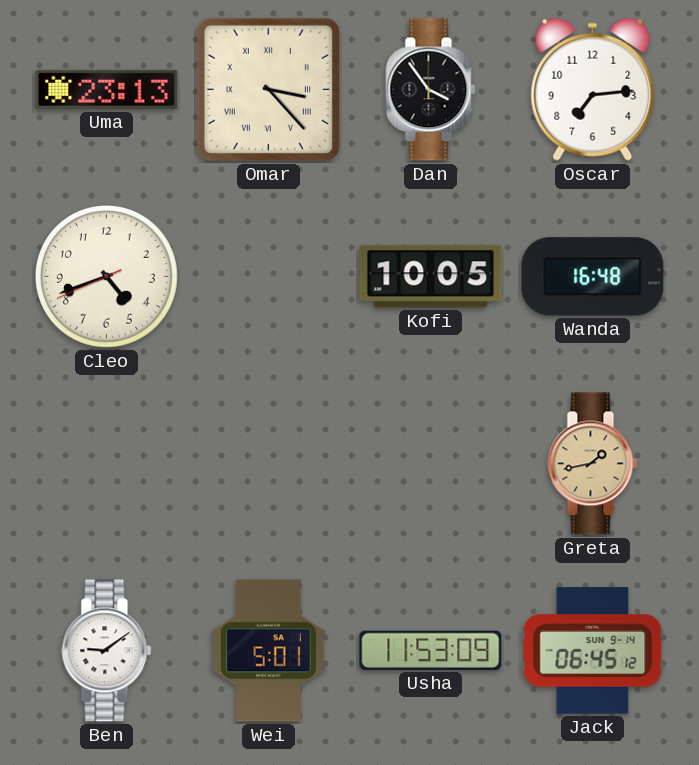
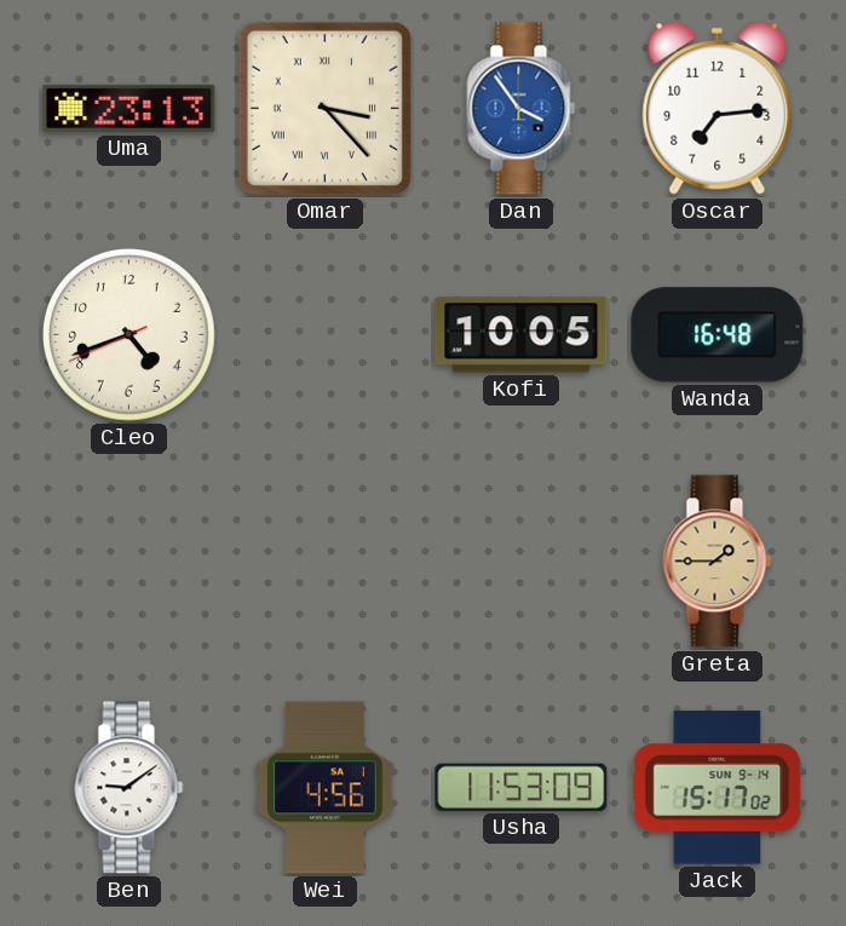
Dan dial: black -> blue (522, 109)
Greta: 1:43 -> 1:45 (718, 562)
Wei: 5:01 -> 4:56 (326, 788)
Jack: 06:45 -> 15:17 (718, 788)
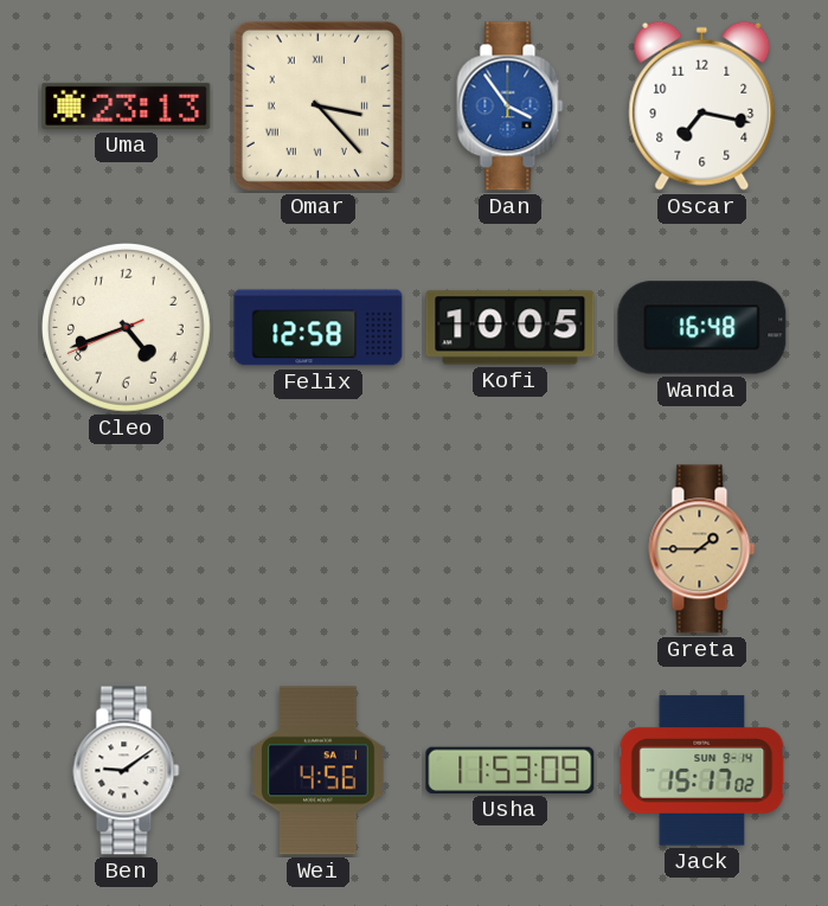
Oscar: 7:14 -> 7:17 (702, 105)
Felix: none -> 12:58 (319, 328)
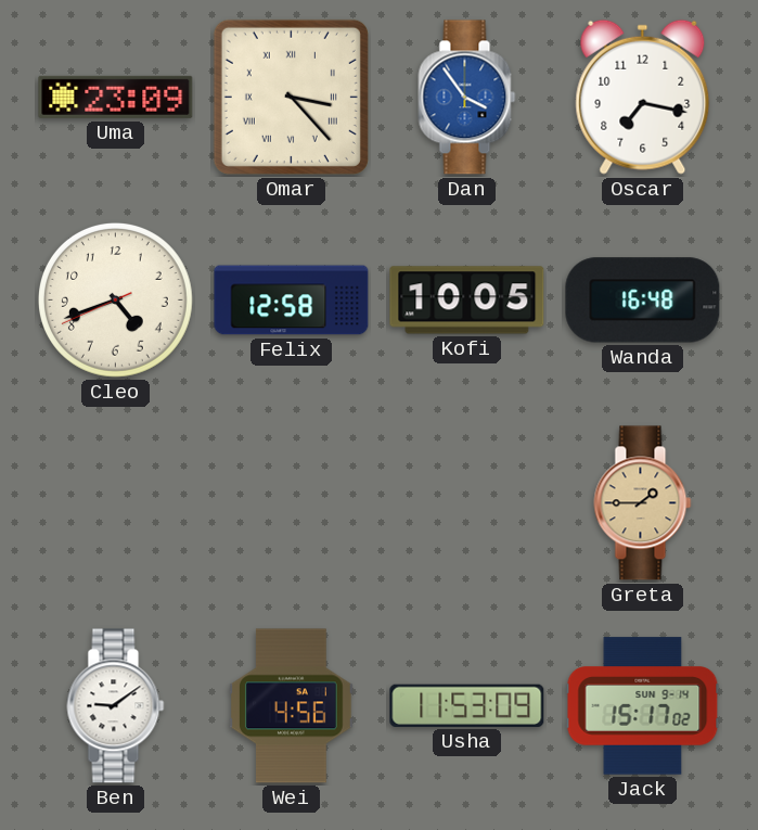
Uma: 23:13 -> 23:09 (116, 97)
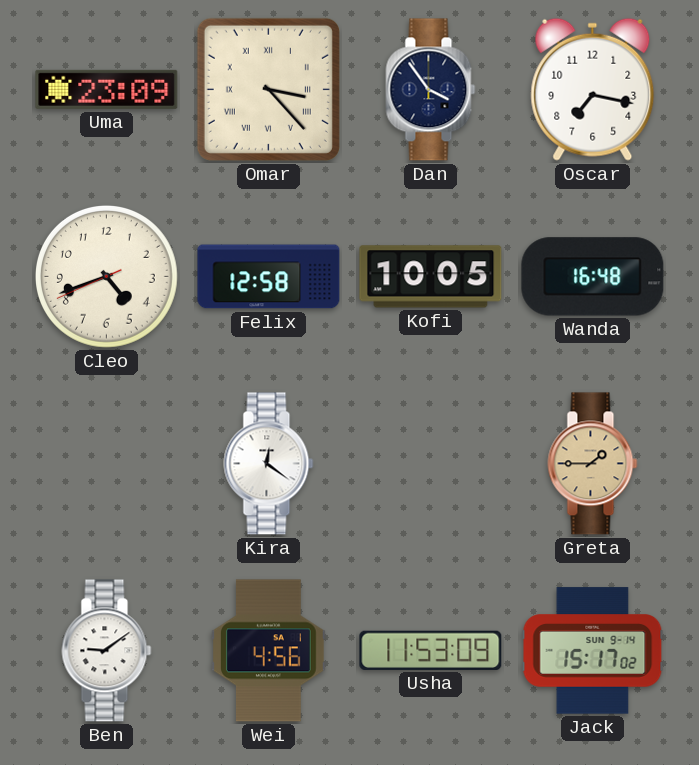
Dan dial: blue -> navy (431, 90)
Kira: none -> 12:21 (269, 464)
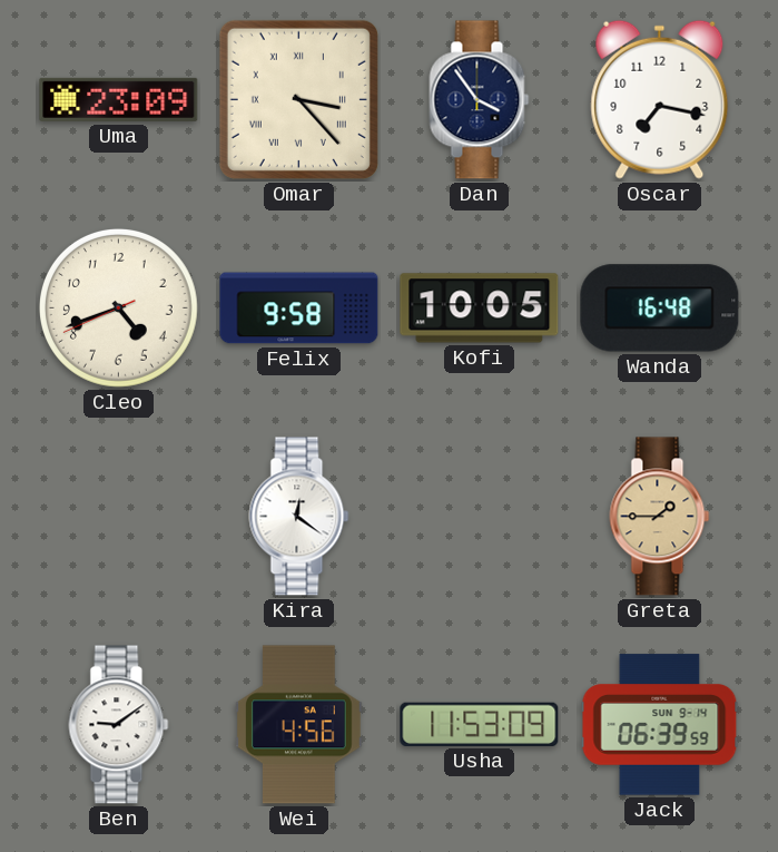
Felix: 12:58 -> 9:58 (299, 309)
Jack: 15:17 -> 06:39 (660, 725)
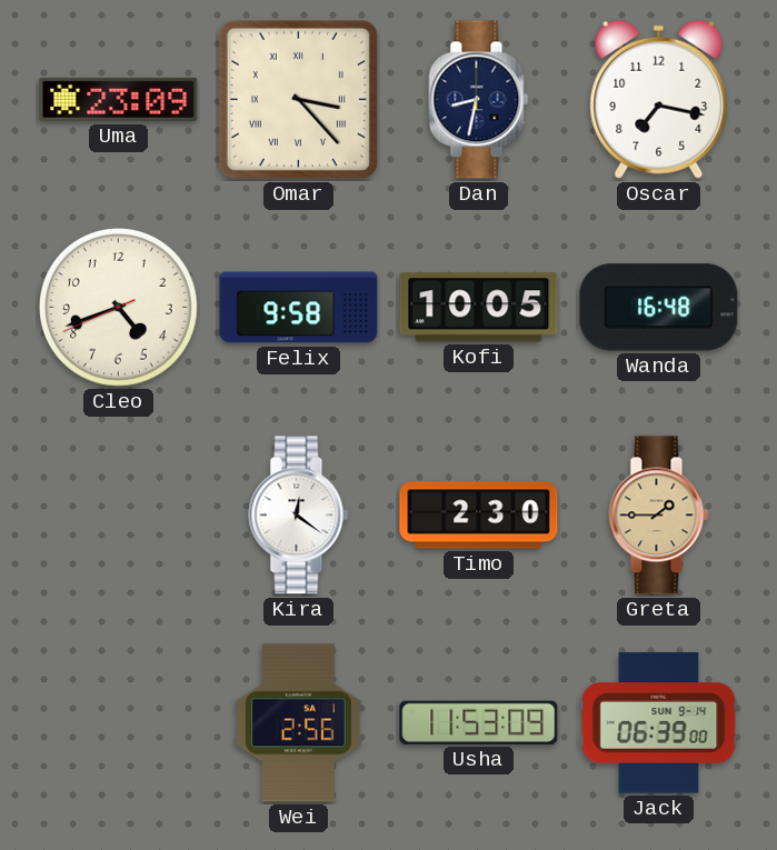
Dan: 3:54 -> 8:32 (479, 100)
Timo: none -> 2:30 (479, 516)
Ben: 9:09 -> none (119, 725)
Wei: 4:56 -> 2:56 (299, 723)
Jack: 06:39:59 -> 06:39:00 (659, 723)
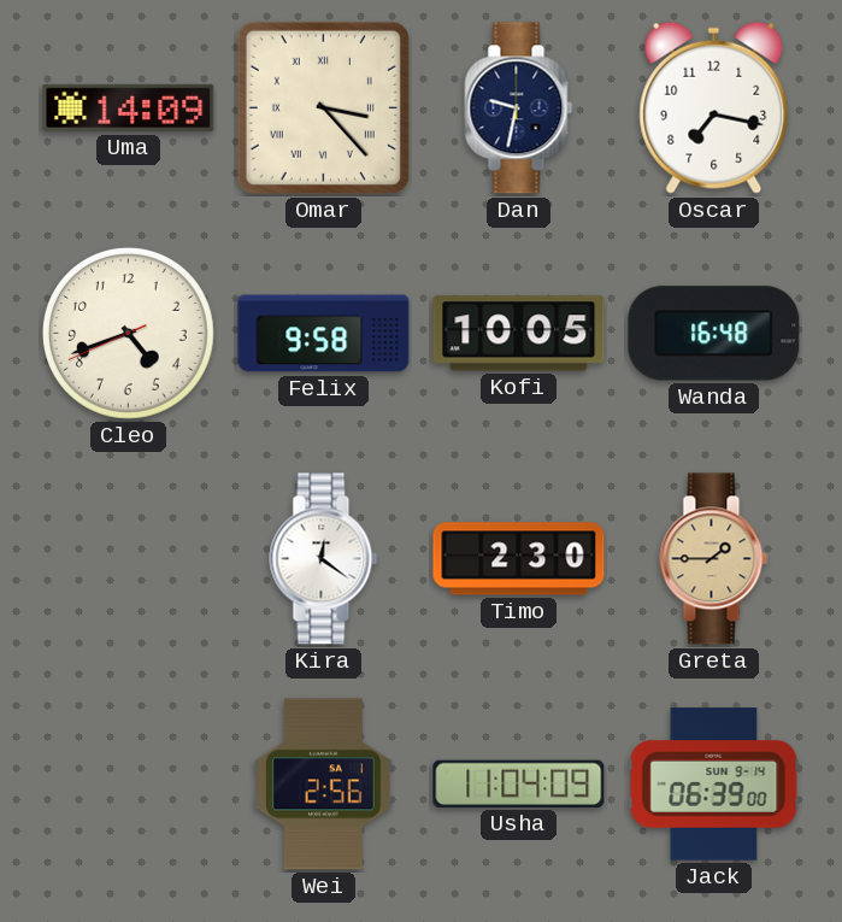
Uma: 23:09 -> 14:09 (129, 107)
Dan: 8:32 -> 9:32 (519, 108)
Usha: 11:53 -> 11:04 (519, 783)
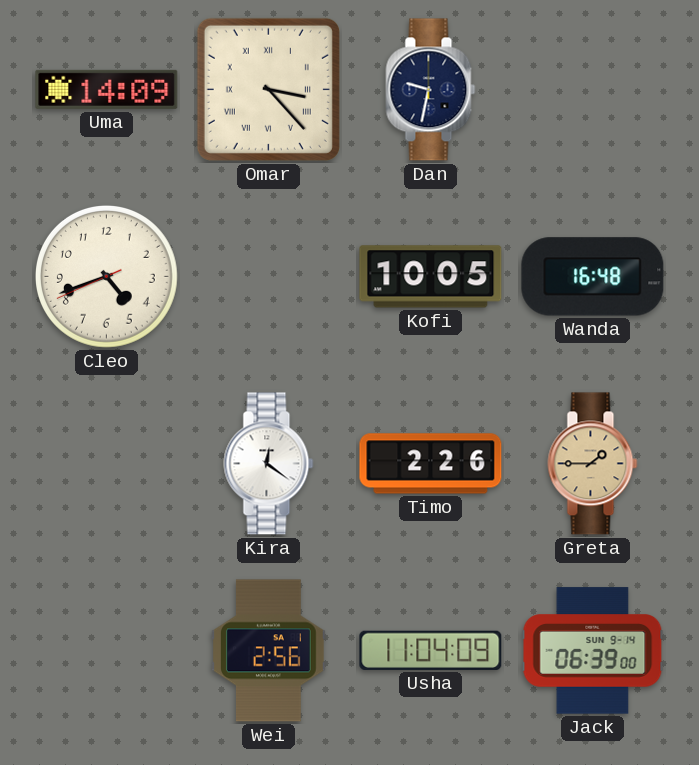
Oscar: 7:17 -> none (714, 107)
Felix: 9:58 -> none (324, 334)
Timo: 2:30 -> 2:26 (431, 464)
